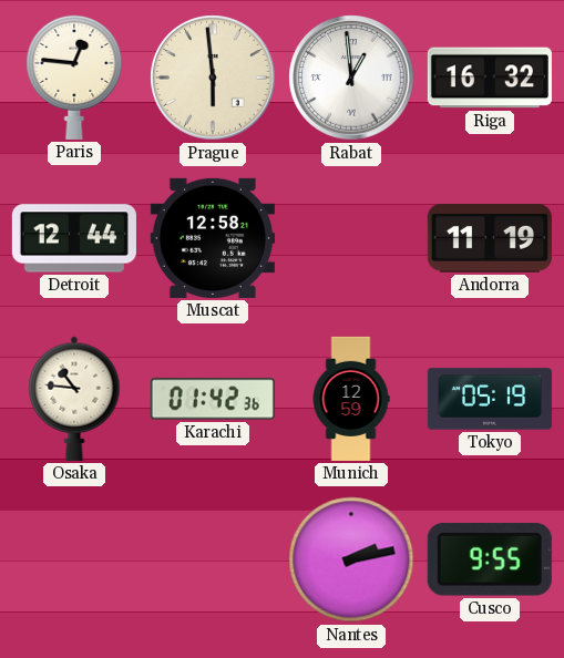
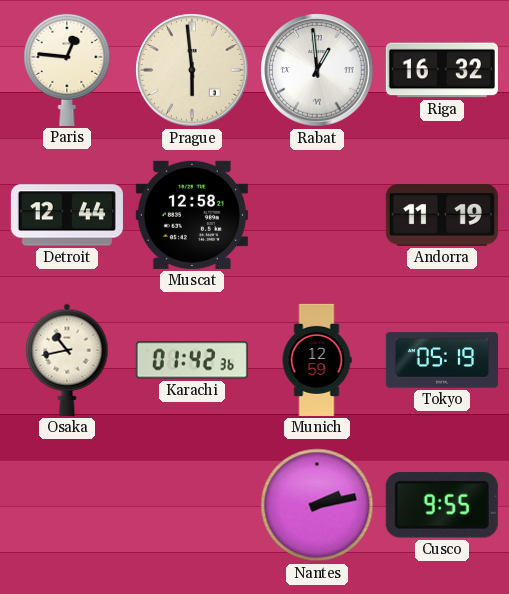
Osaka: 10:46 -> 10:43 (67, 360)
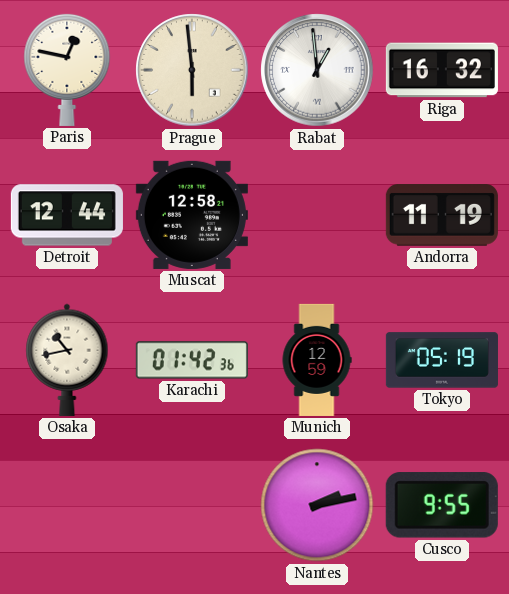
Paris: 12:46 -> 12:47 (67, 69)
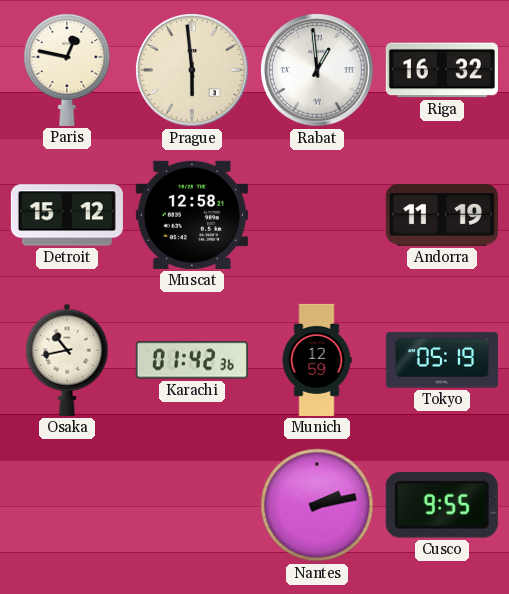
Detroit: 12:44 -> 15:12 (67, 215)
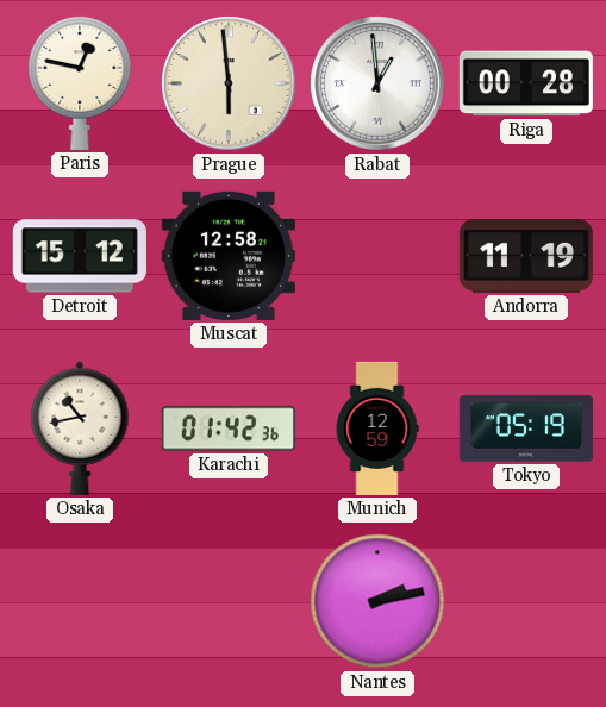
Riga: 16:32 -> 00:28 (526, 83)
Cusco: 9:55 -> none (442, 505)
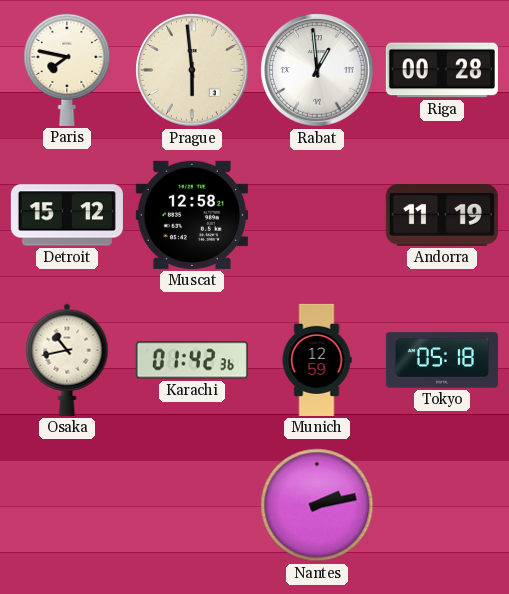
Paris: 12:47 -> 7:47 (67, 69)
Tokyo: 05:19 -> 05:18 (442, 360)
